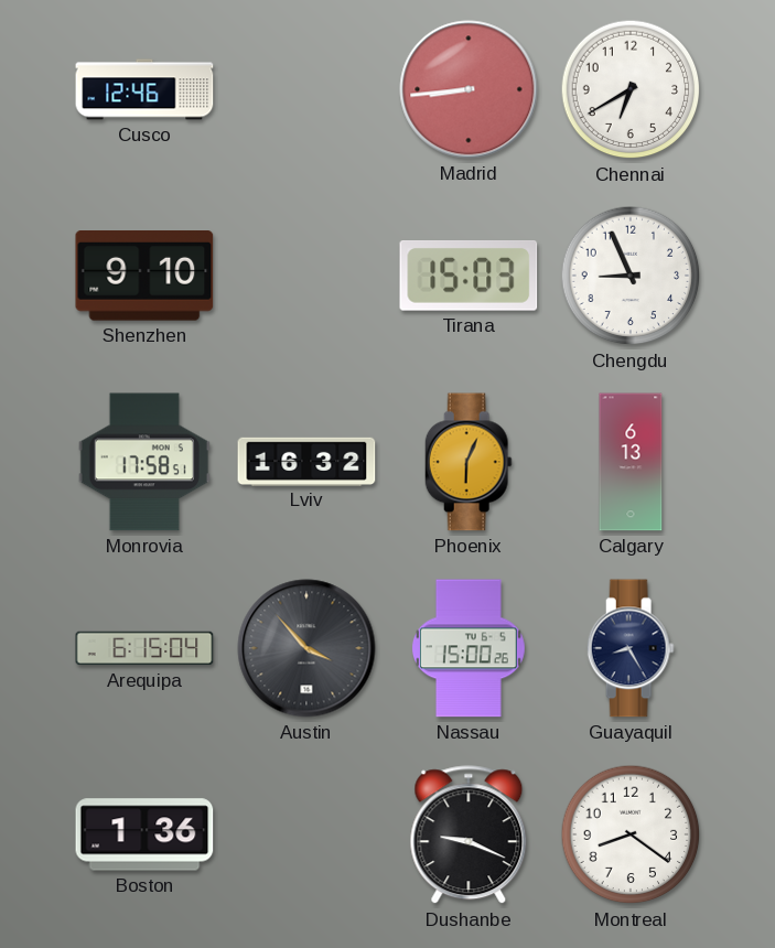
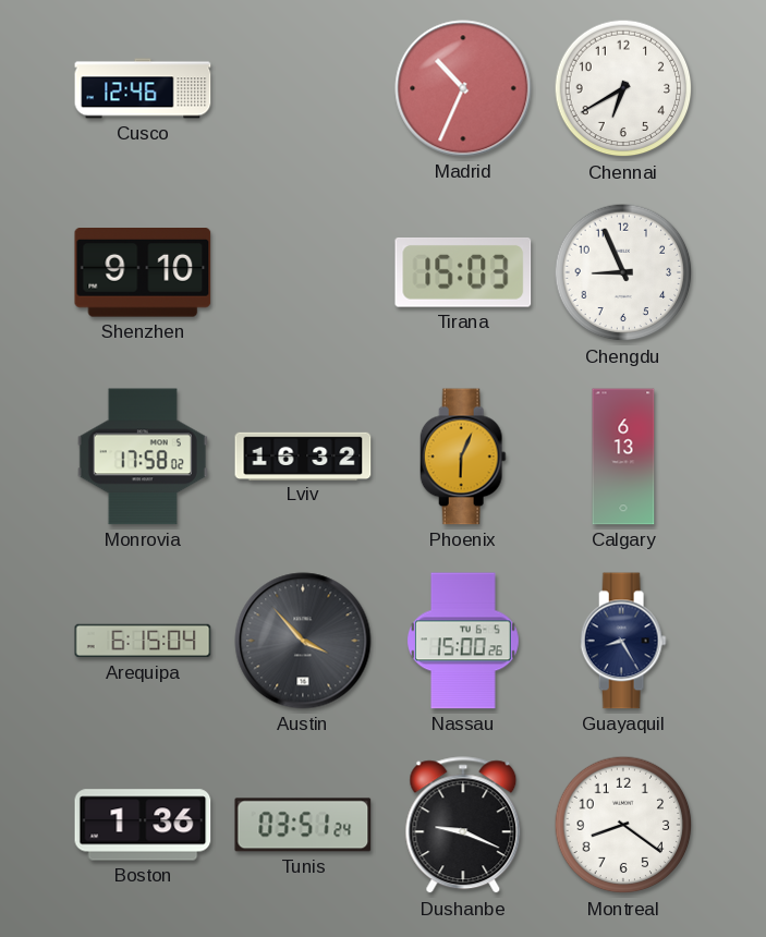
Madrid: 8:44 -> 10:34 (463, 88)
Monrovia: 17:58:51 -> 17:58:02 (143, 457)
Tunis: none -> 03:51 (303, 825)
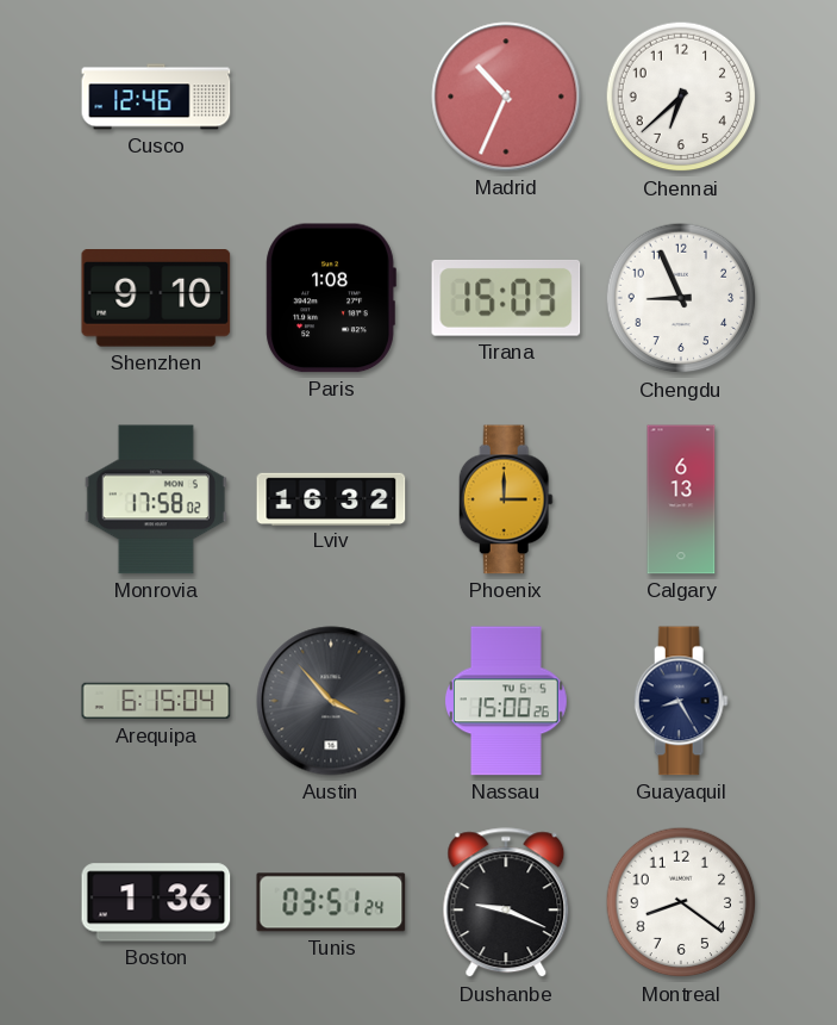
Chennai: 6:40 -> 6:38 (681, 97)
Paris: none -> 1:08 (331, 298)
Phoenix: 6:04 -> 3:00 (506, 499)
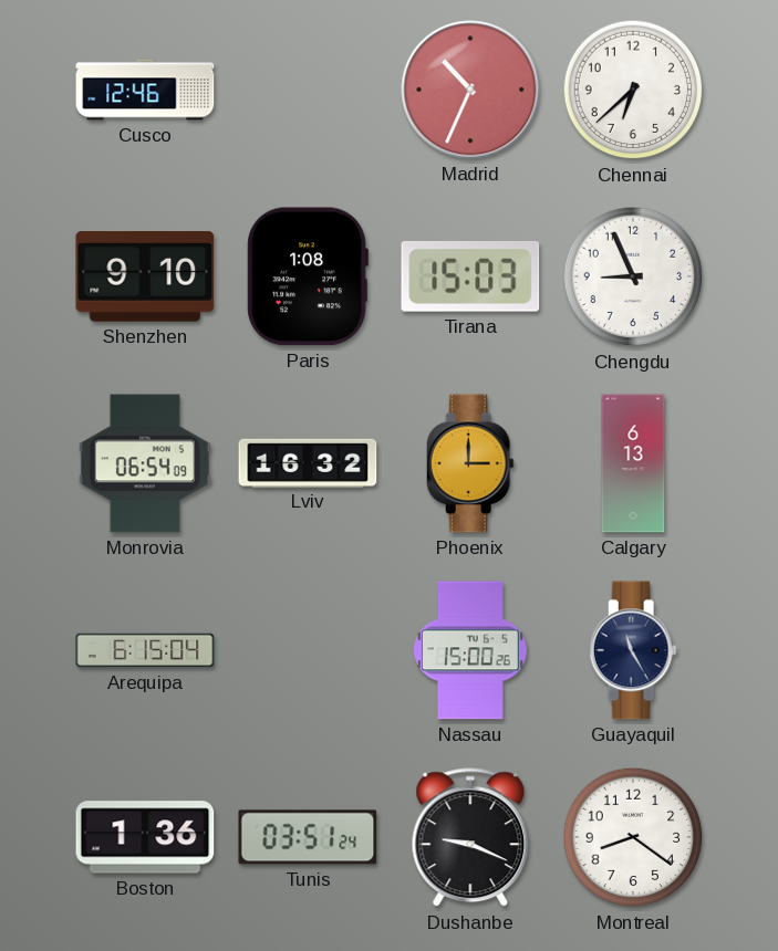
Monrovia: 17:58 -> 06:54 (145, 463)
Austin: 3:53 -> none (331, 701)
Guayaquil: 8:25 -> 11:25 (633, 650)
